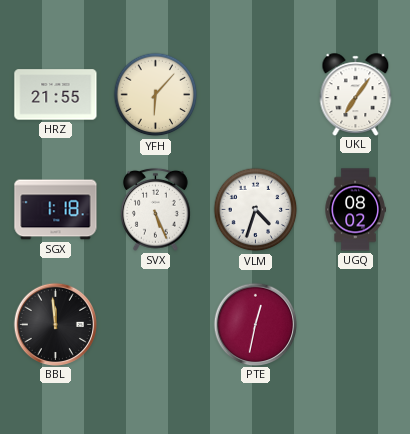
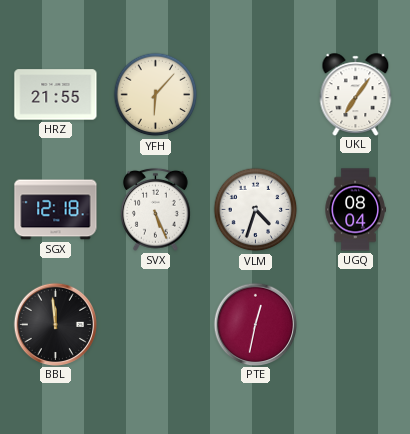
SGX: 1:18 -> 12:18 (56, 210)
UGQ: 08:02 -> 08:04 (355, 210)
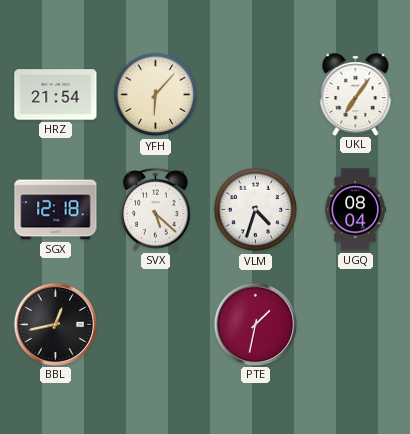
HRZ: 21:55 -> 21:54 (56, 95)
SVX: 5:26 -> 5:22 (156, 209)
BBL: 11:59 -> 12:43 (55, 324)
PTE: 12:32 -> 1:32 (255, 324)
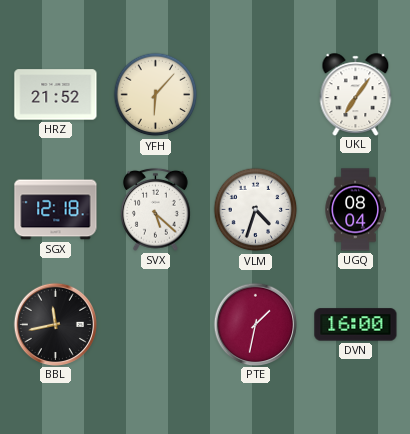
HRZ: 21:54 -> 21:52 (56, 95)
BBL: 12:43 -> 11:43 (55, 324)
DVN: none -> 16:00 (356, 325)
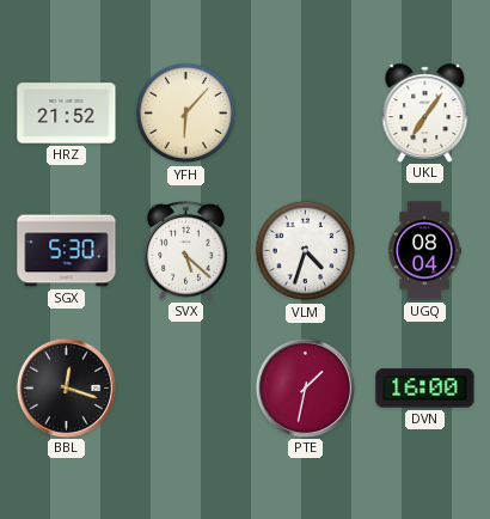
SGX: 12:18 -> 5:30 (67, 251)
BBL: 11:43 -> 12:18 (66, 387)
